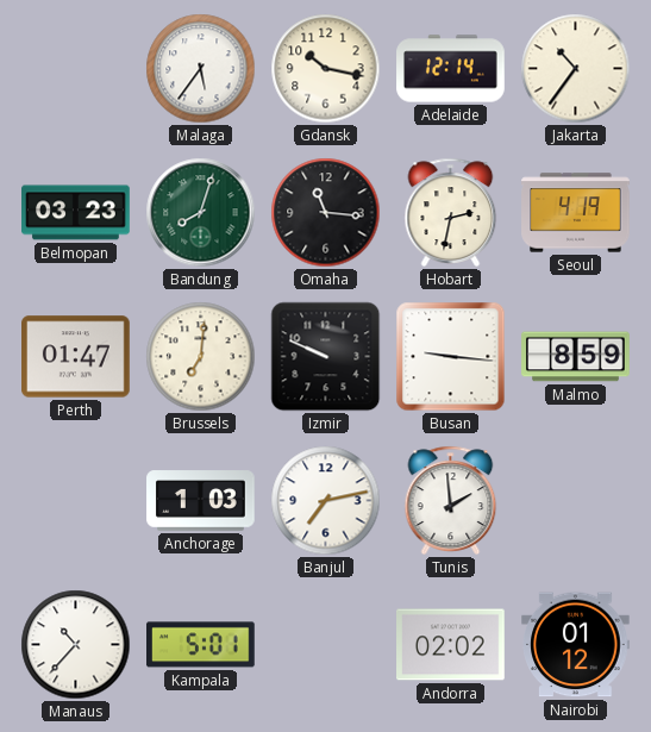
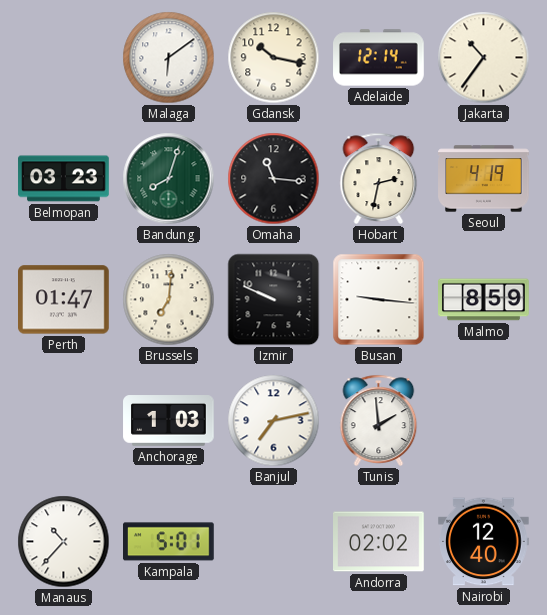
Malaga: 5:36 -> 6:09 (169, 58)
Nairobi: 01:12 -> 12:40 (484, 542)
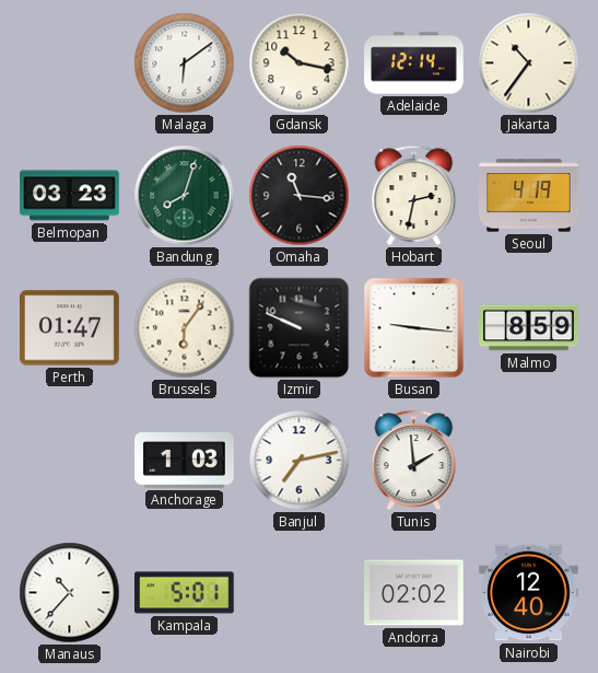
Brussels: 7:01 -> 6:06 (185, 328)
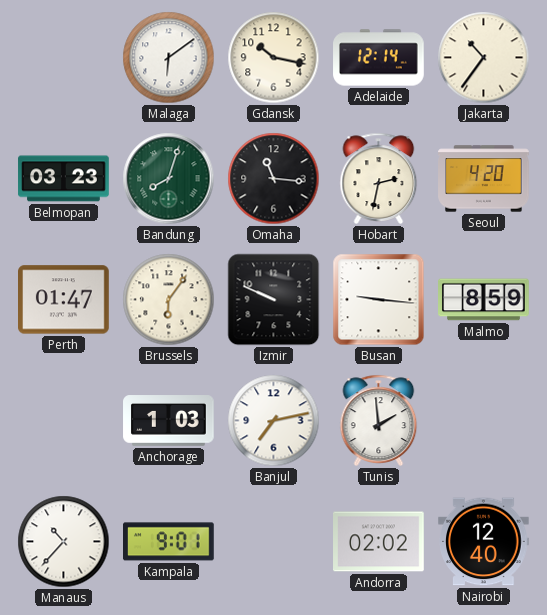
Seoul: 4:19 -> 4:20 (484, 179)
Kampala: 5:01 -> 9:01 (169, 542)
